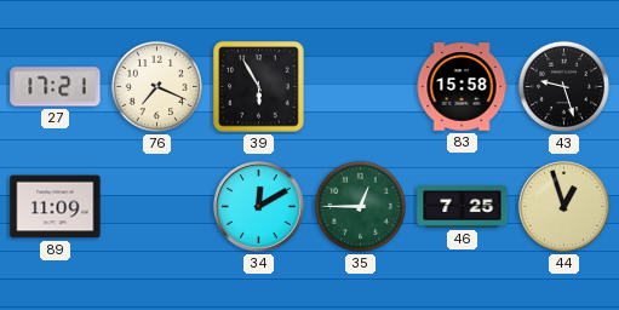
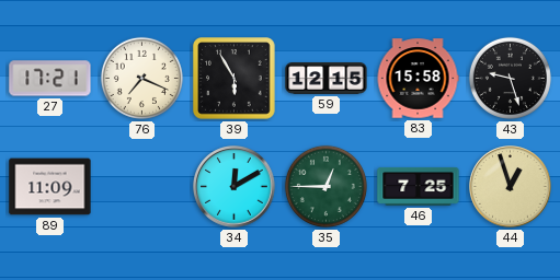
59: none -> 12:15 (327, 79)
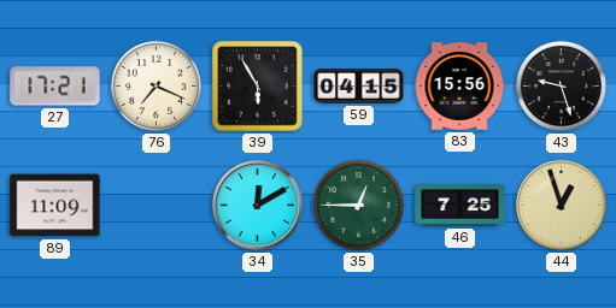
59: 12:15 -> 04:15 (359, 87)
83: 15:58 -> 15:56 (459, 87)
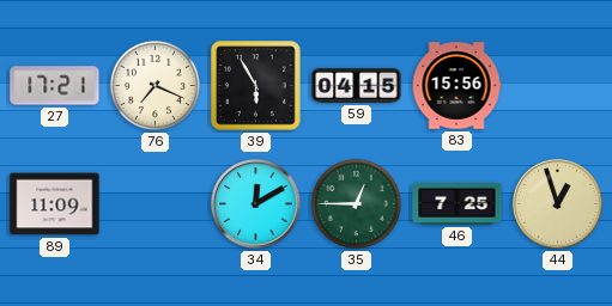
43: 9:27 -> none (561, 85)
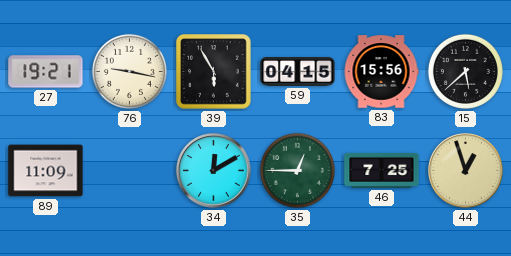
27: 17:21 -> 19:21 (46, 72)
76: 7:19 -> 9:17 (129, 71)
15: none -> 5:38 (465, 71)
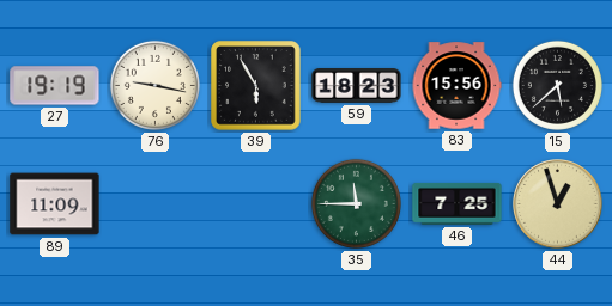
27: 19:21 -> 19:19 (55, 86)
59: 04:15 -> 18:23 (357, 86)
34: 12:10 -> none (214, 171)
35: 12:45 -> 11:45 (356, 203)
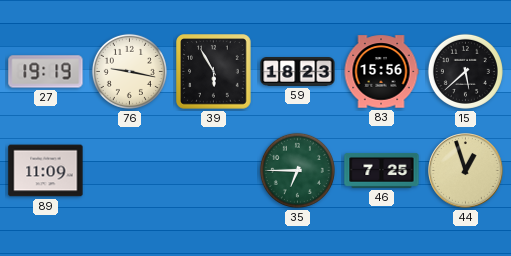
35: 11:45 -> 6:45 (297, 170)
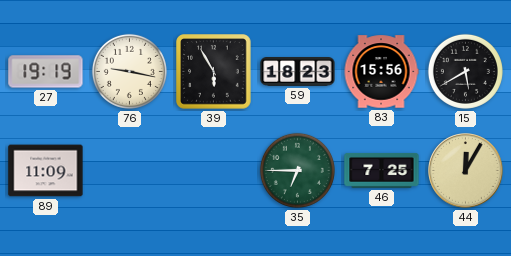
15: 5:38 -> 5:40 (465, 71)
44: 12:57 -> 12:05 (466, 171)
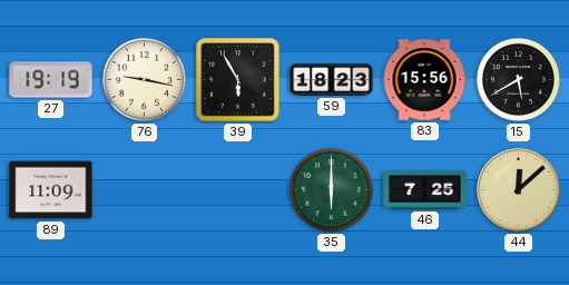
35: 6:45 -> 6:00 (331, 189)
44: 12:05 -> 12:08 (519, 190)
